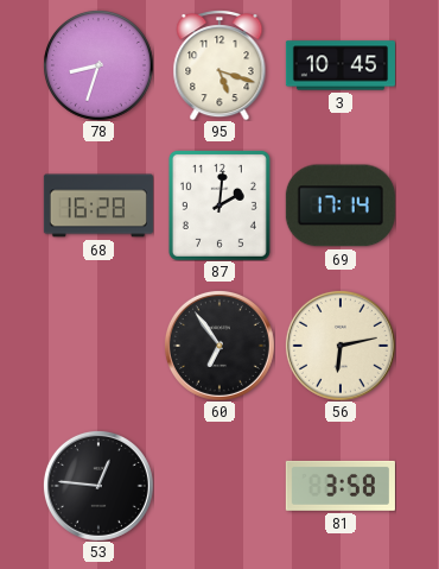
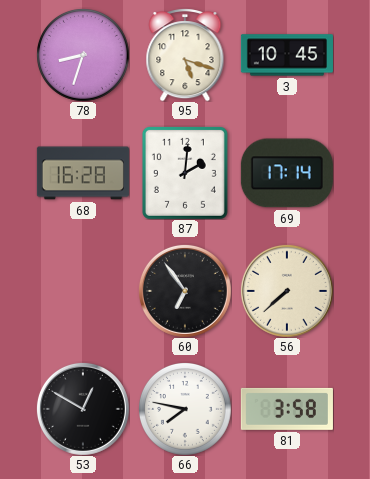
56: 6:13 -> 7:38 (287, 291)
53: 12:46 -> 12:50 (83, 409)
66: none -> 7:47 (185, 409)
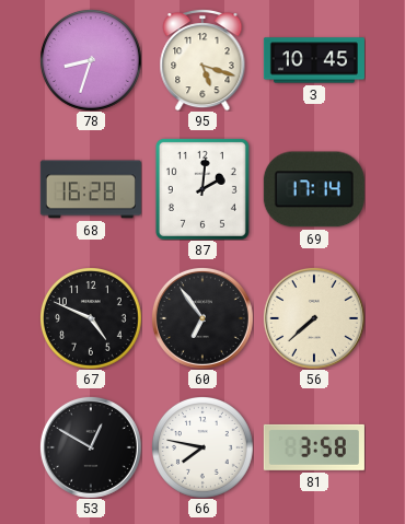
67: none -> 4:49 (91, 318)
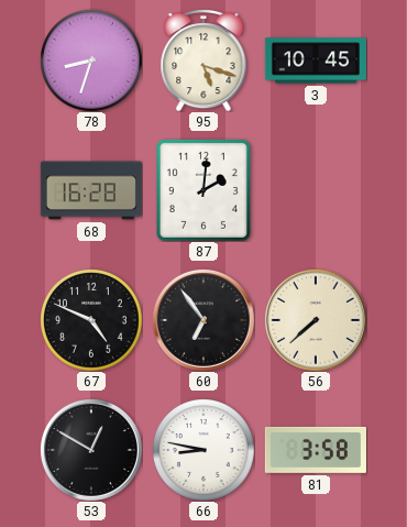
69: 17:14 -> none (314, 189)
66: 7:47 -> 8:47 (204, 450)
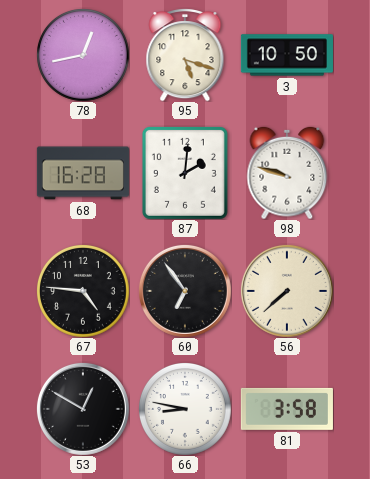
78: 8:33 -> 12:43 (83, 55)
3: 10:45 -> 10:50 (287, 55)
98: none -> 9:48 (287, 173)
67: 4:49 -> 4:46 (83, 291)
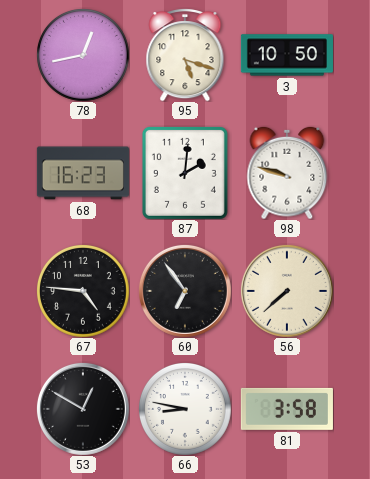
68: 16:28 -> 16:23 (83, 173)
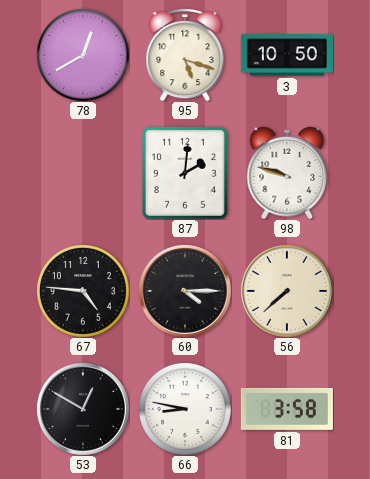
78: 12:43 -> 12:40 (83, 55)
68: 16:23 -> none (83, 173)
60: 6:54 -> 4:15 (185, 291)
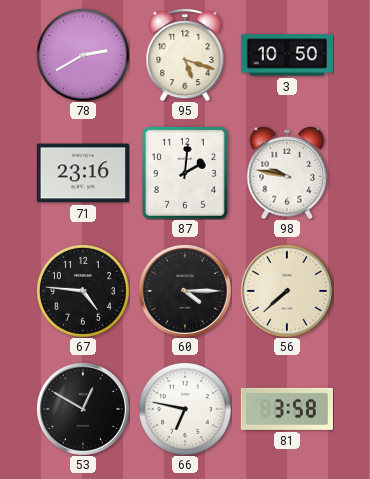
78: 12:40 -> 2:40 (83, 55)
71: none -> 23:16 (83, 173)
98: 9:48 -> 9:47 (287, 173)
66: 8:47 -> 6:47 (185, 409)
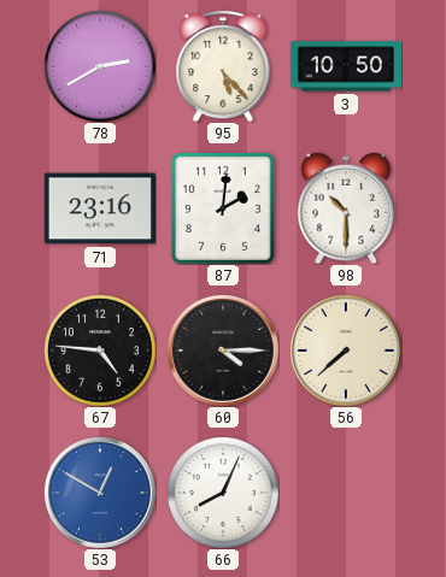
95: 5:18 -> 5:23 (223, 66)
98: 9:47 -> 10:30 (346, 208)
53 dial: black -> blue (100, 493)
66: 6:47 -> 8:04 (223, 493)
81: 3:58 -> none (287, 409)
